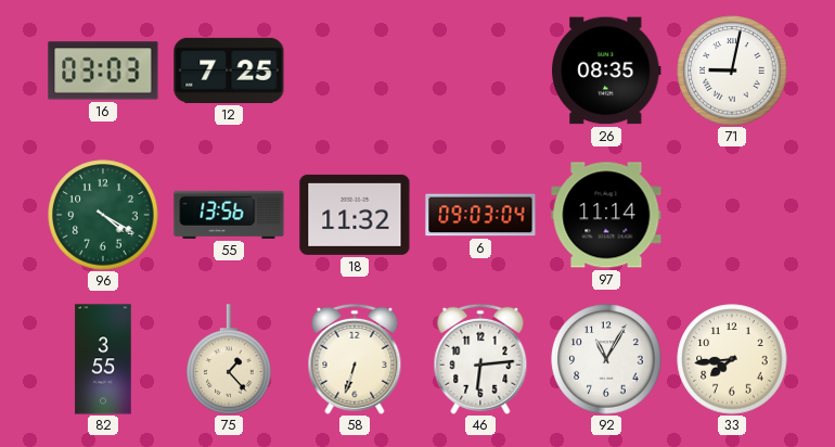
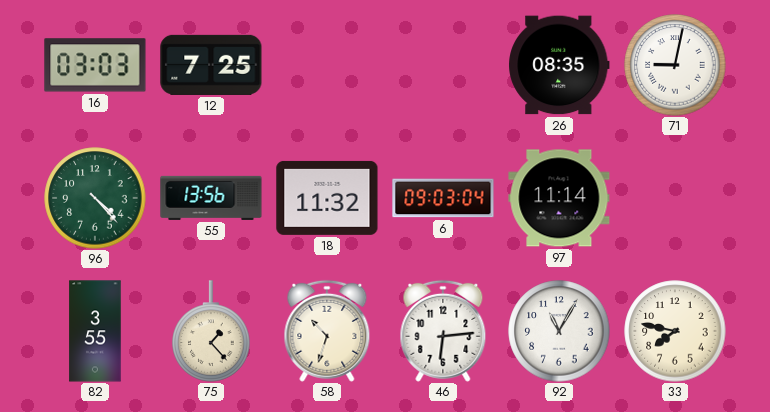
96: 4:20 -> 4:23 (95, 198)
58: 6:33 -> 10:33 (327, 331)
33: 7:44 -> 7:47 (675, 331)
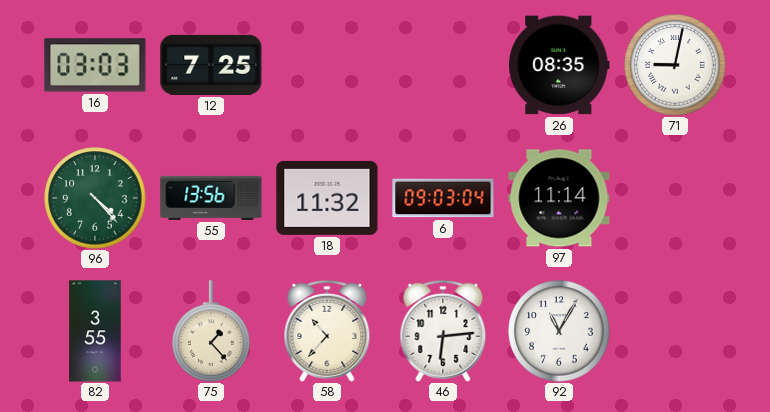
58: 10:33 -> 10:37 (327, 331)
33: 7:47 -> none (675, 331)
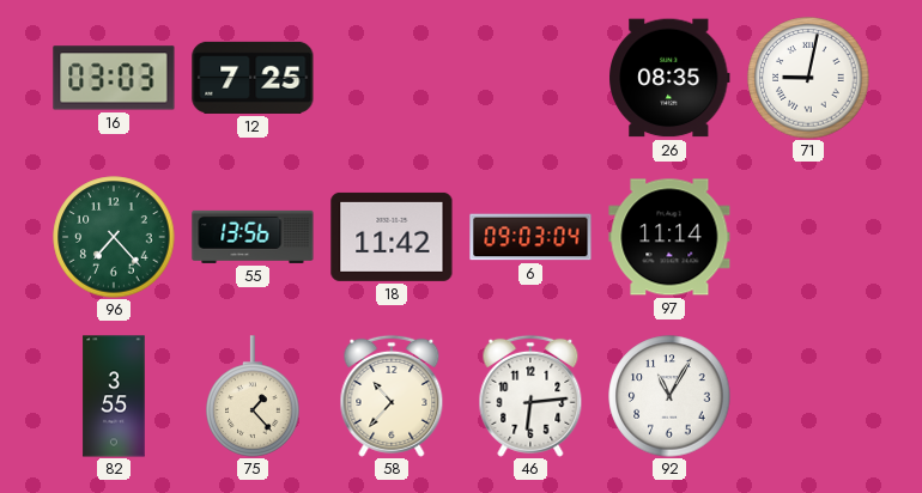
96: 4:23 -> 7:23 (114, 237)
18: 11:32 -> 11:42 (392, 237)
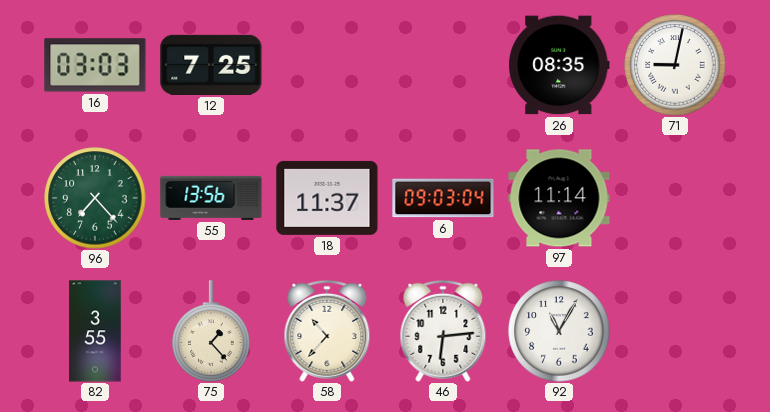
18: 11:42 -> 11:37 (327, 198)
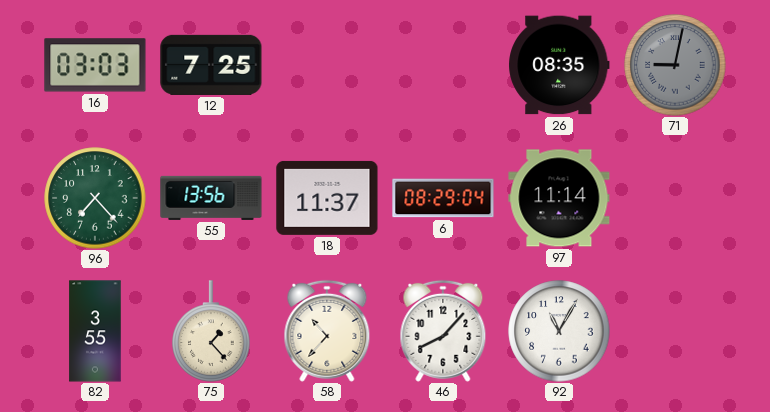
71 dial: white -> grey (675, 65)
6: 09:03 -> 08:29 (443, 198)
46: 6:14 -> 8:07 (443, 331)
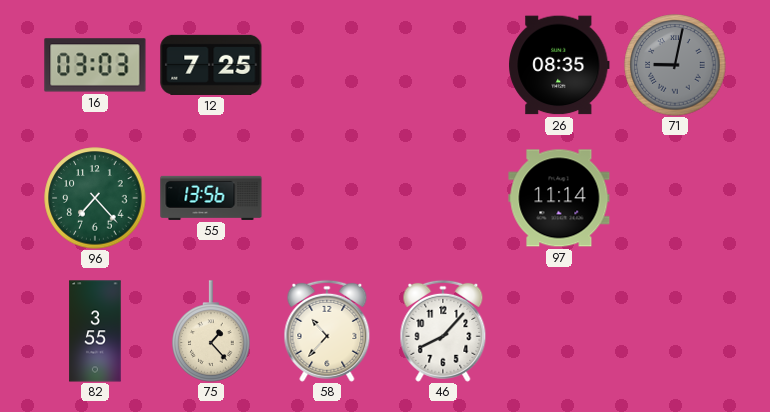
18: 11:37 -> none (327, 198)
6: 08:29 -> none (443, 198)
92: 11:05 -> none (559, 331)
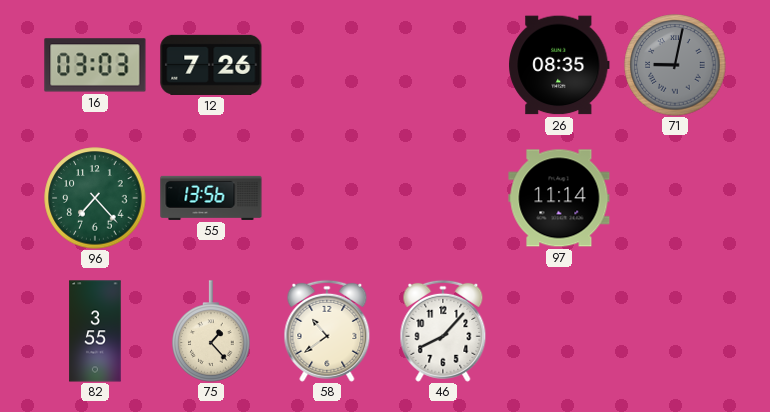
12: 7:25 -> 7:26 (211, 65)
58: 10:37 -> 10:39 (327, 331)
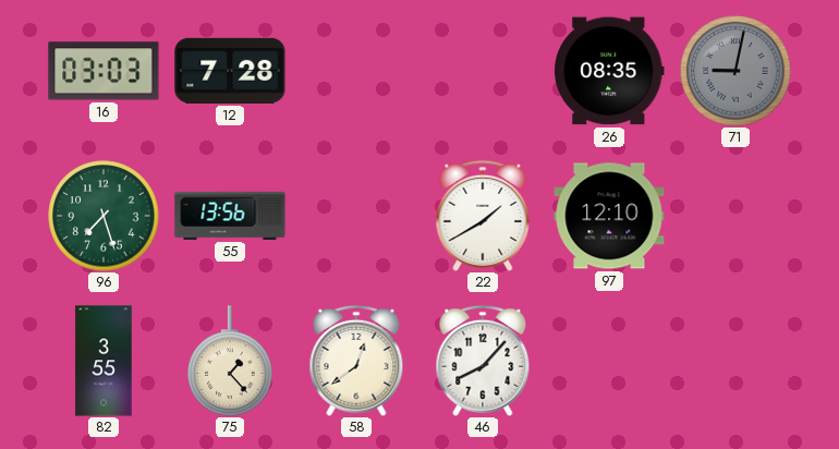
12: 7:26 -> 7:28 (230, 71)
96: 7:23 -> 7:27 (104, 216)
22: none -> 1:40 (483, 216)
97: 11:14 -> 12:10 (609, 216)
58: 10:39 -> 12:39 (356, 361)
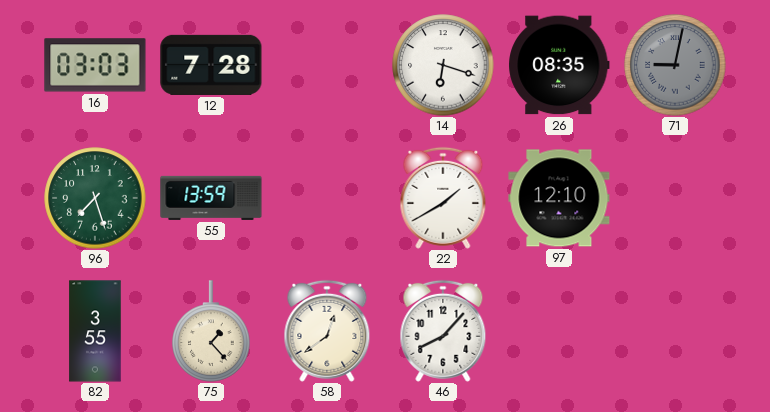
14: none -> 6:18 (443, 65)
55: 13:56 -> 13:59 (211, 198)
